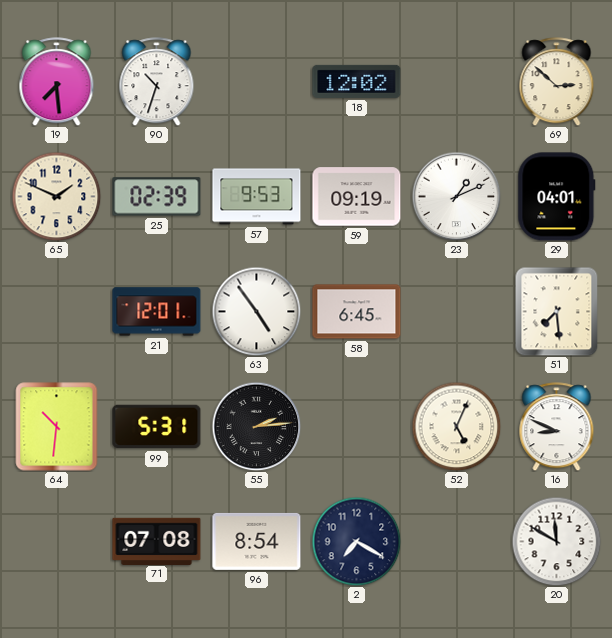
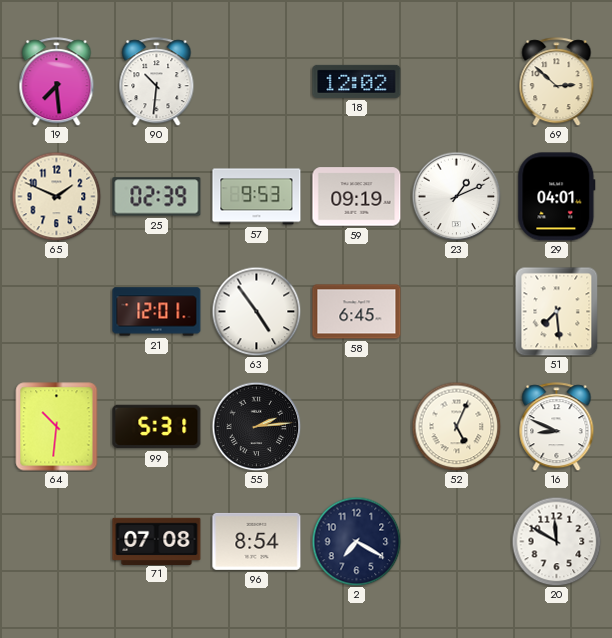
90: 10:33 -> 10:31 (157, 82)
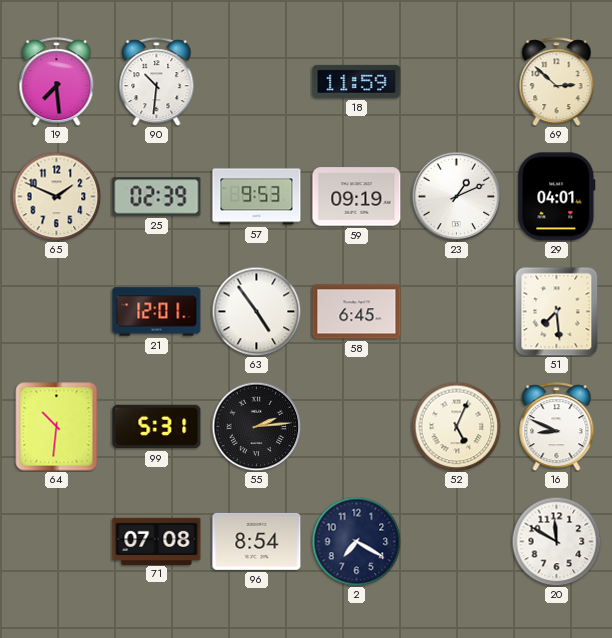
18: 12:02 -> 11:59 (357, 81)
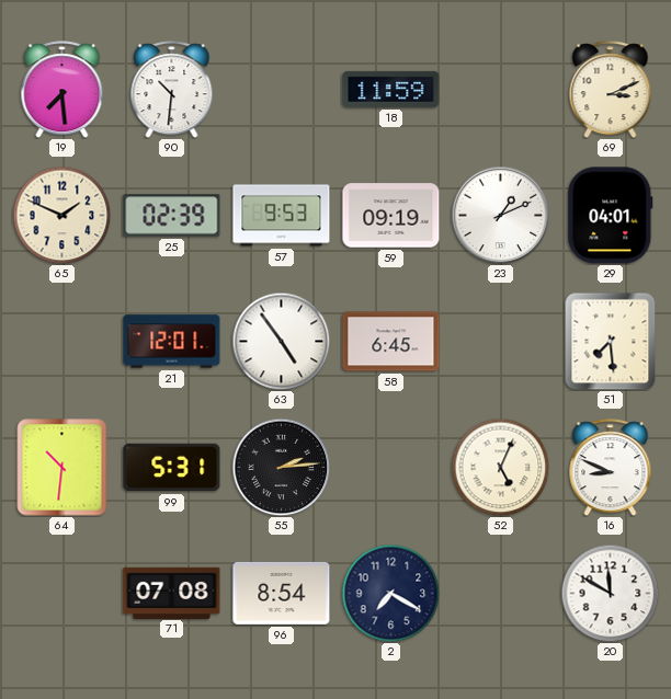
69: 2:52 -> 3:11 (611, 90)
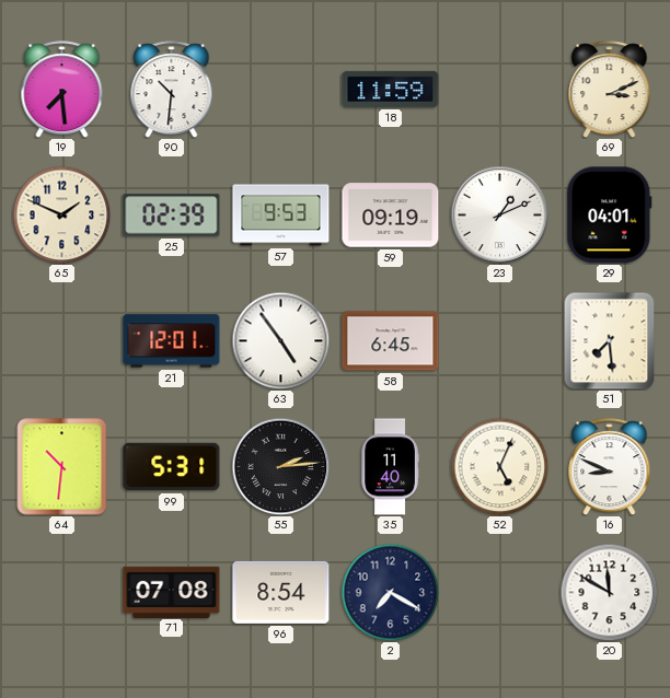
35: none -> 11:40 (390, 467)
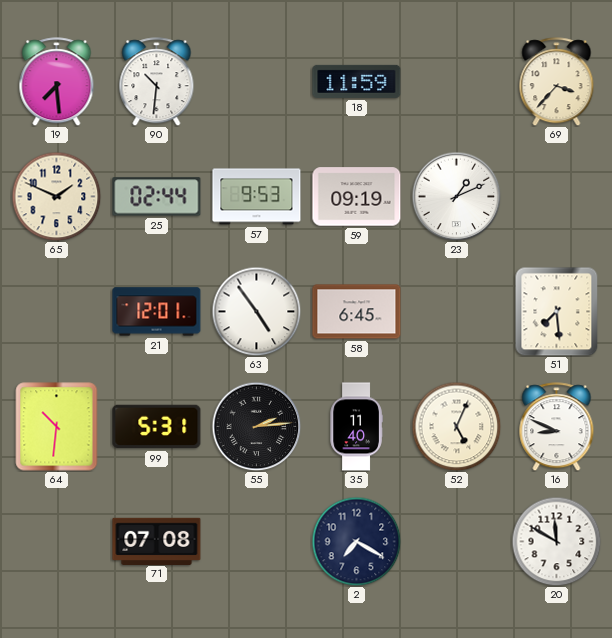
69: 3:11 -> 3:37 (557, 82)
25: 02:39 -> 02:44 (157, 197)
29: 04:01 -> none (610, 216)
96: 8:54 -> none (281, 592)
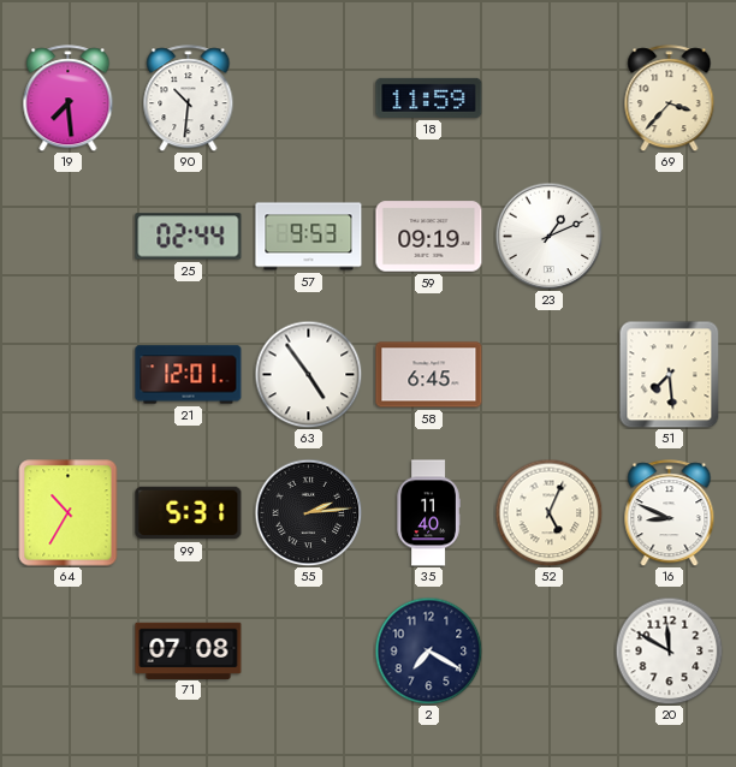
65: 1:49 -> none (56, 196)
64: 10:31 -> 10:35 (69, 513)
